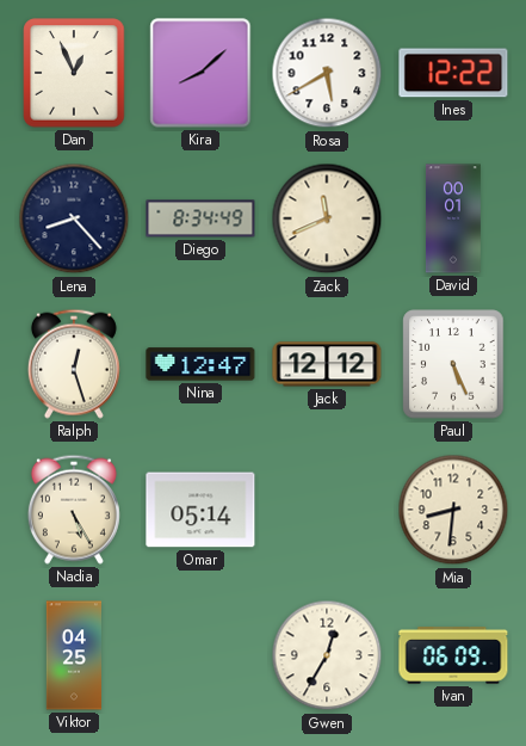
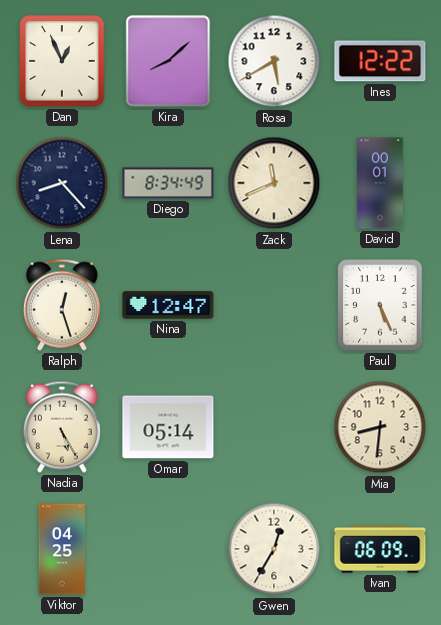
Jack: 12:12 -> none (327, 364)
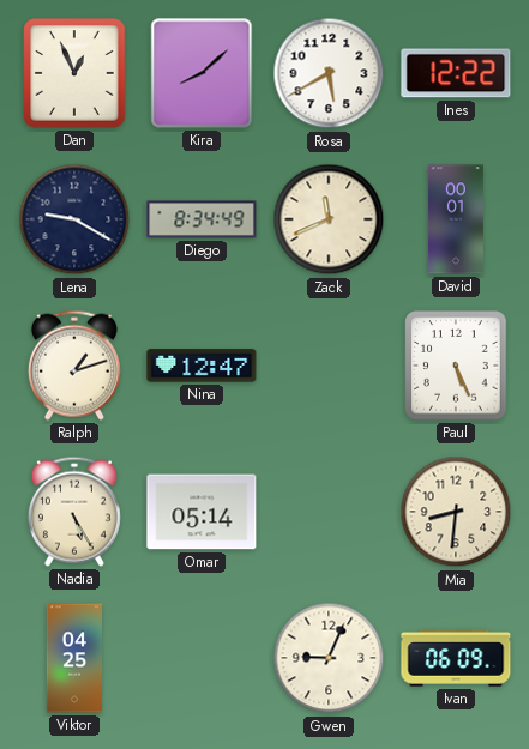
Lena: 8:23 -> 9:20 (74, 219)
Ralph: 12:27 -> 1:12 (74, 366)
Gwen: 12:35 -> 9:04 (329, 658)
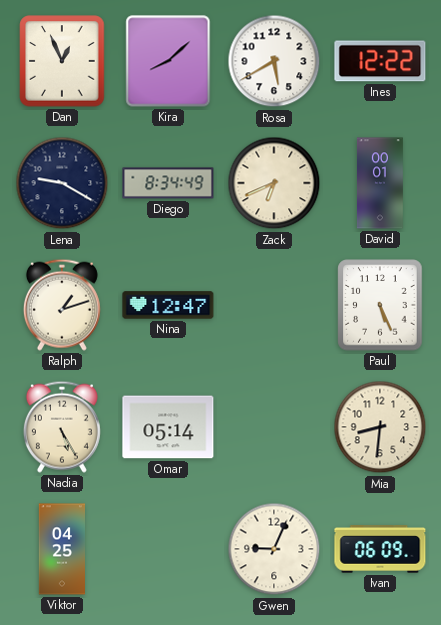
Zack: 11:41 -> 6:41 (274, 183)
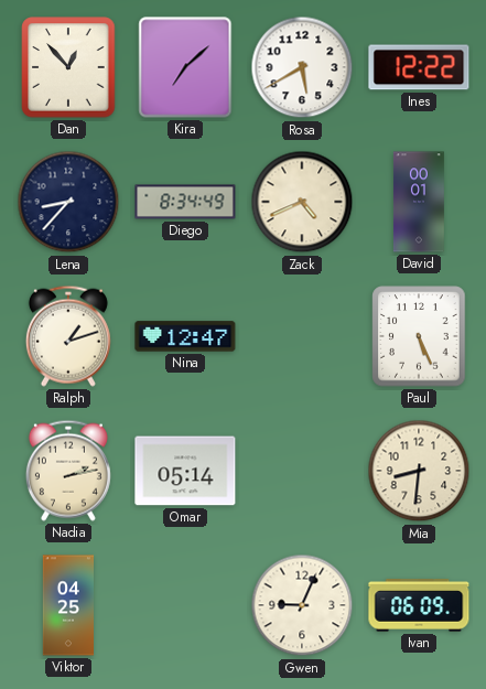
Dan: 12:56 -> 12:53 (68, 67)
Kira: 8:08 -> 7:08 (185, 67)
Lena: 9:20 -> 8:37 (68, 202)
Zack: 6:41 -> 4:41 (302, 202)
Nadia: 5:25 -> 2:13 (68, 471)
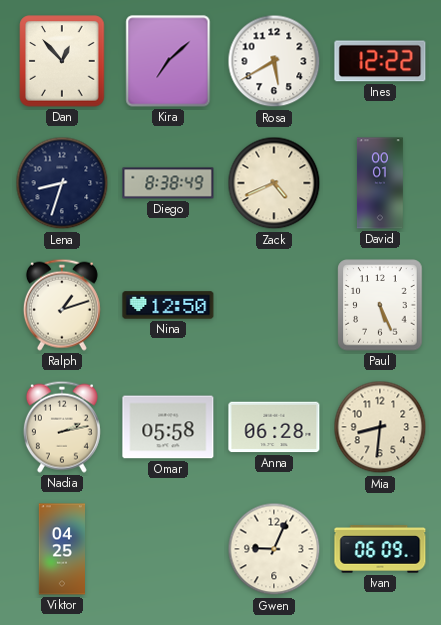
Lena: 8:37 -> 8:33 (62, 183)
Diego: 8:34 -> 8:38 (168, 183)
Nina: 12:47 -> 12:50 (168, 305)
Omar: 05:14 -> 05:58 (168, 427)
Anna: none -> 06:28 (274, 427)
